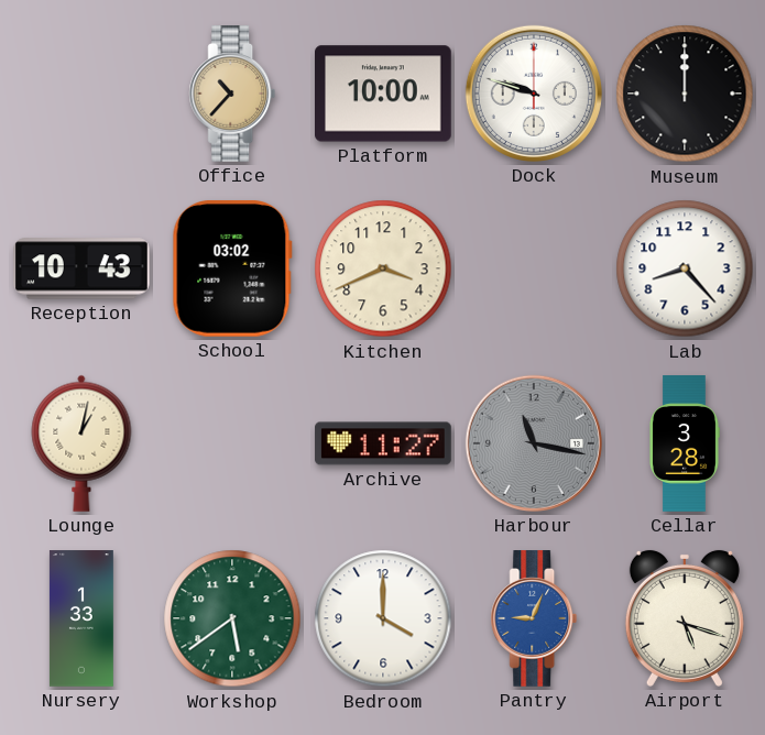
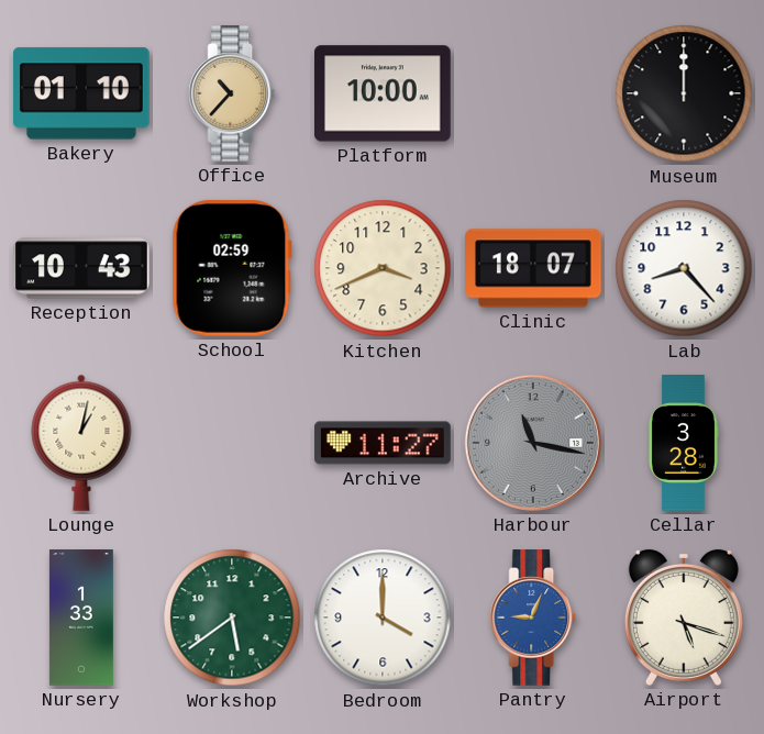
Bakery: none -> 01:10 (81, 93)
Dock: 9:48 -> none (534, 94)
School: 03:02 -> 02:59 (232, 268)
Clinic: none -> 18:07 (534, 268)
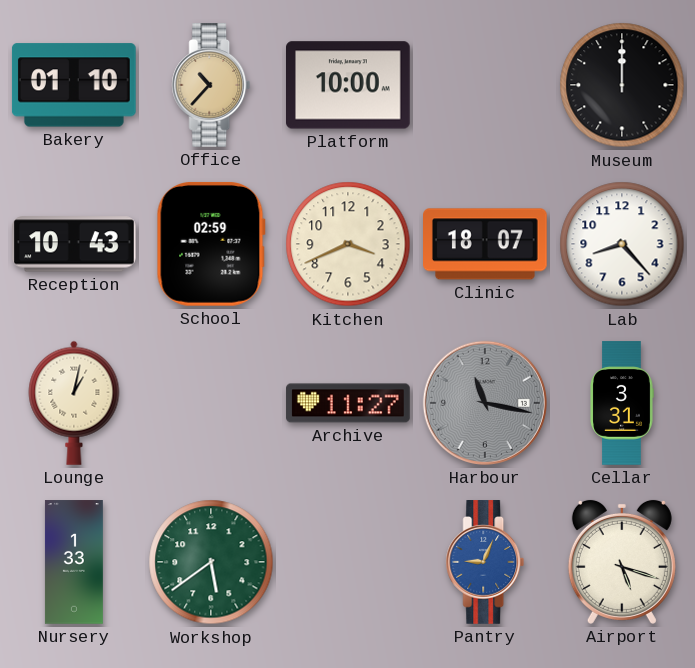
Cellar: 3:28 -> 3:31 (622, 403)
Bedroom: 4:00 -> none (383, 618)
